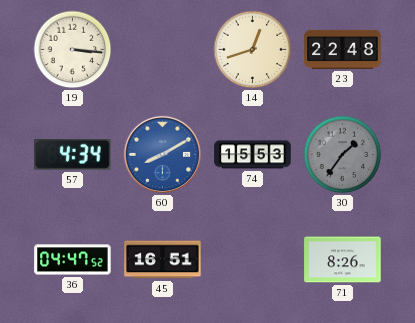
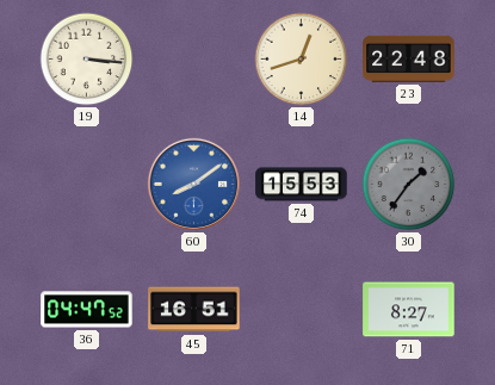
57: 4:34 -> none (73, 155)
60: 8:10 -> 8:09 (193, 184)
71: 8:26 -> 8:27 (409, 310)
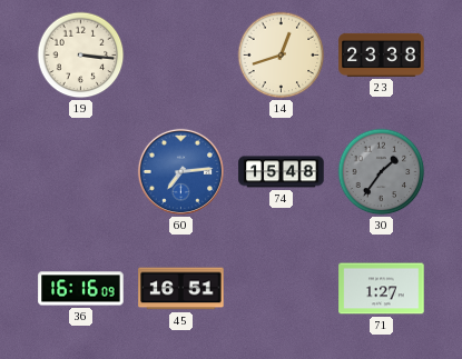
23: 22:48 -> 23:38 (382, 54)
60: 8:09 -> 7:14 (180, 171)
74: 15:53 -> 15:48 (282, 172)
36: 04:47 -> 16:16 (81, 289)
71: 8:27 -> 1:27 (382, 289)
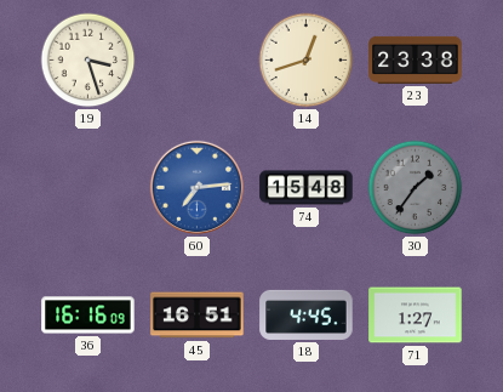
19: 3:16 -> 3:27 (88, 61)
18: none -> 4:45 (307, 314)
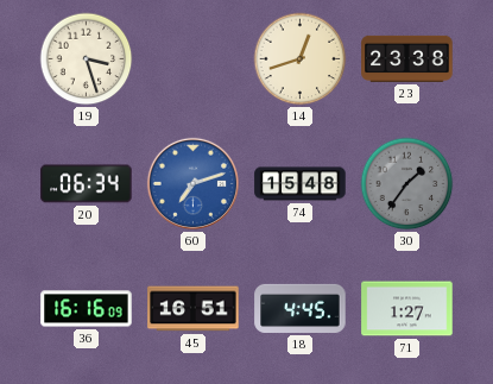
20: none -> 06:34 (87, 184)
60: 7:14 -> 7:12 (192, 183)
